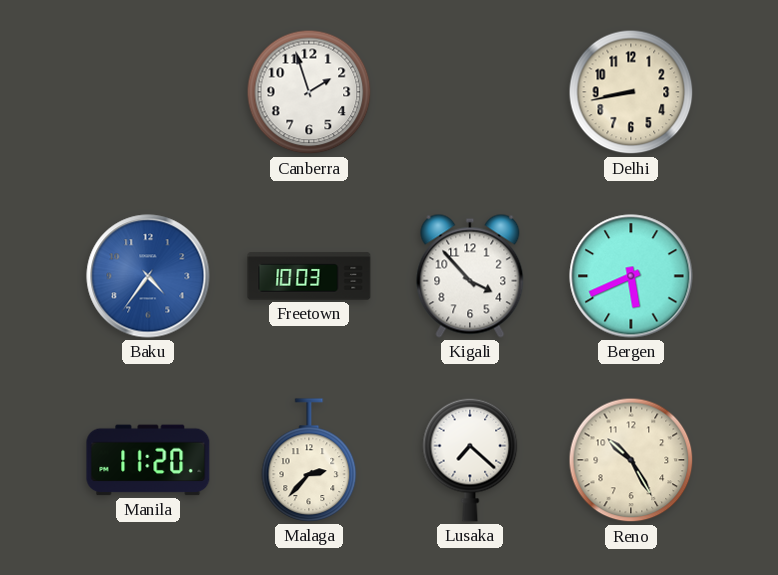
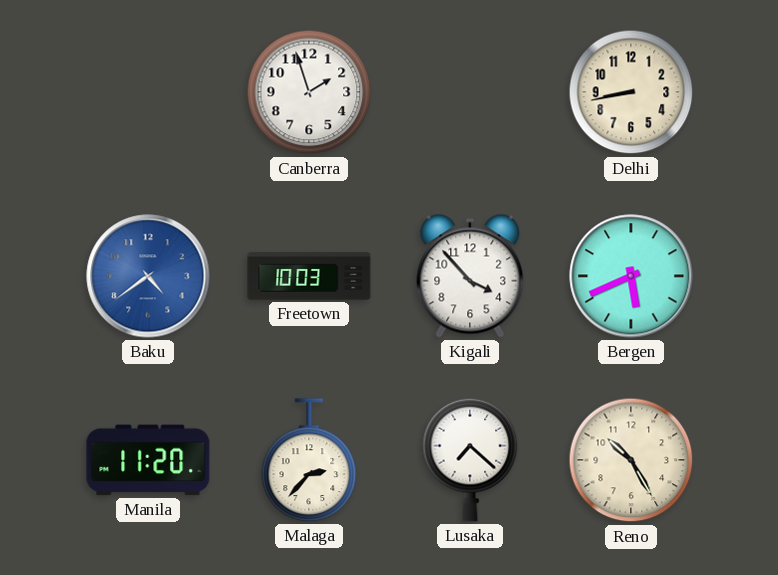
Baku: 4:36 -> 4:39 (148, 276)
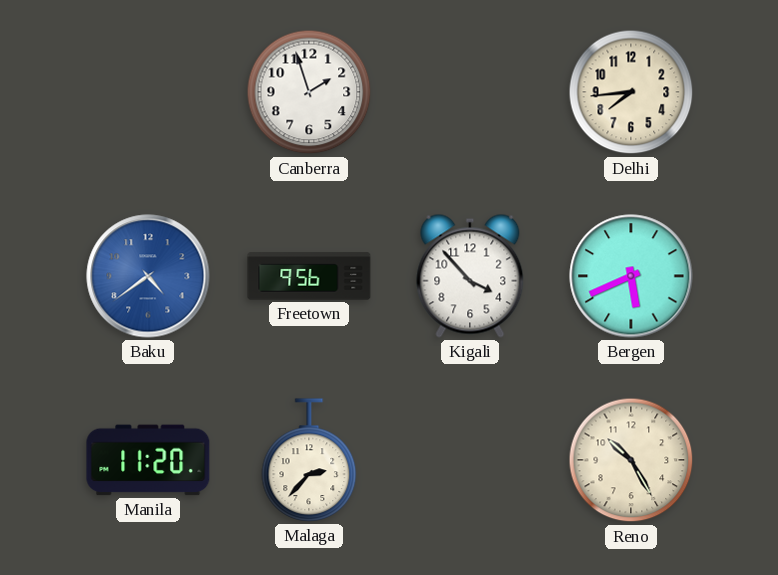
Delhi: 8:43 -> 7:44 (631, 92)
Freetown: 10:03 -> 9:56 (309, 276)
Lusaka: 7:22 -> none (470, 460)
